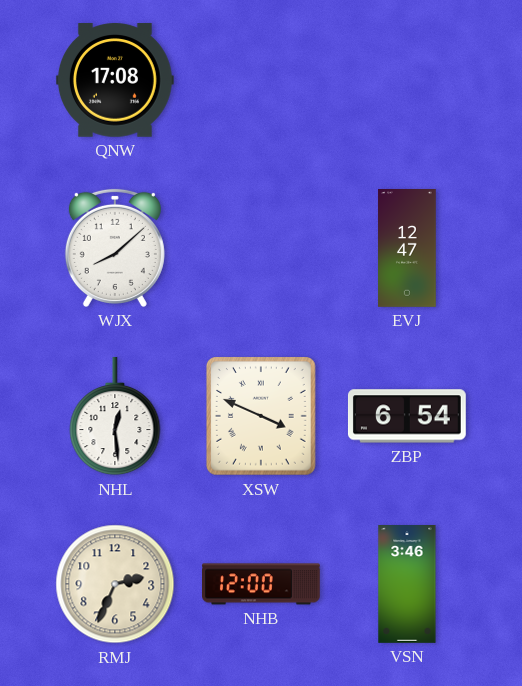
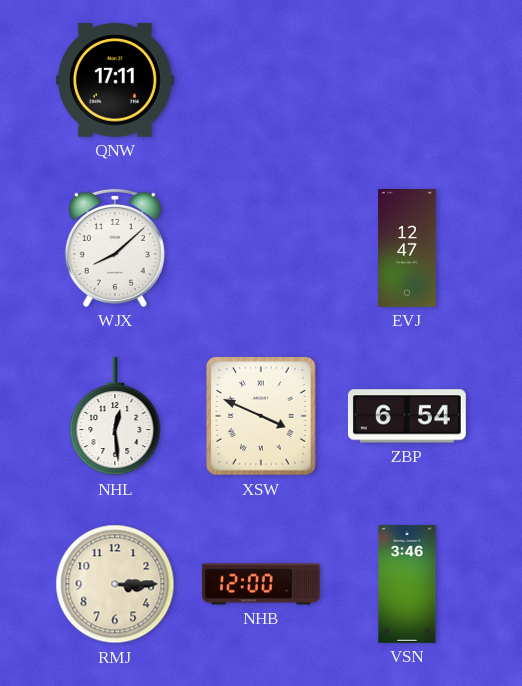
QNW: 17:08 -> 17:11 (115, 80)
RMJ: 2:34 -> 3:15 (115, 584)
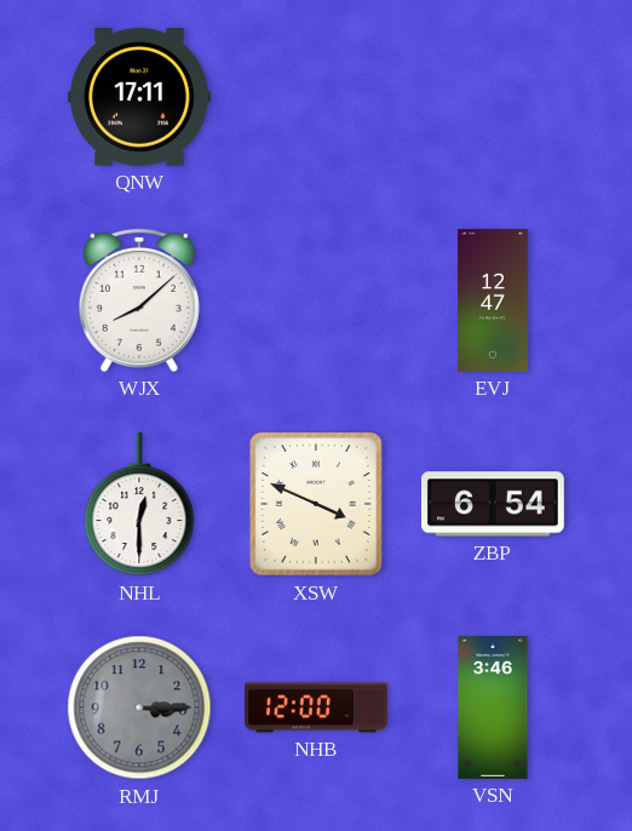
NHL: 12:29 -> 12:30 (139, 504)
RMJ dial: cream -> grey (139, 707)
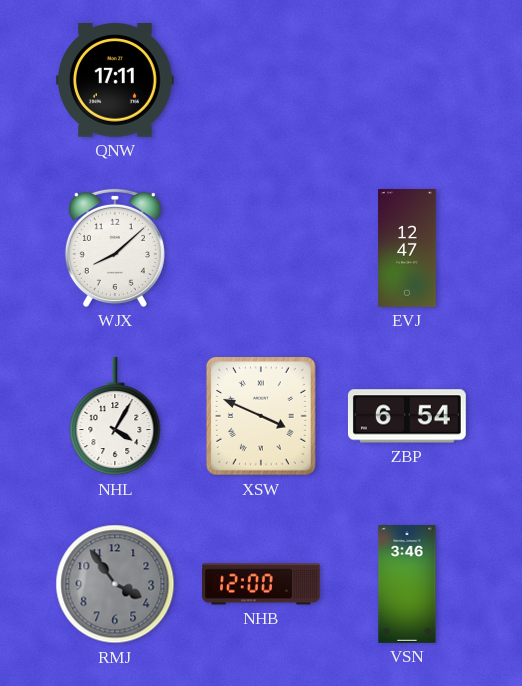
NHL: 12:30 -> 4:05 (115, 416)
RMJ: 3:15 -> 3:54 (115, 584)
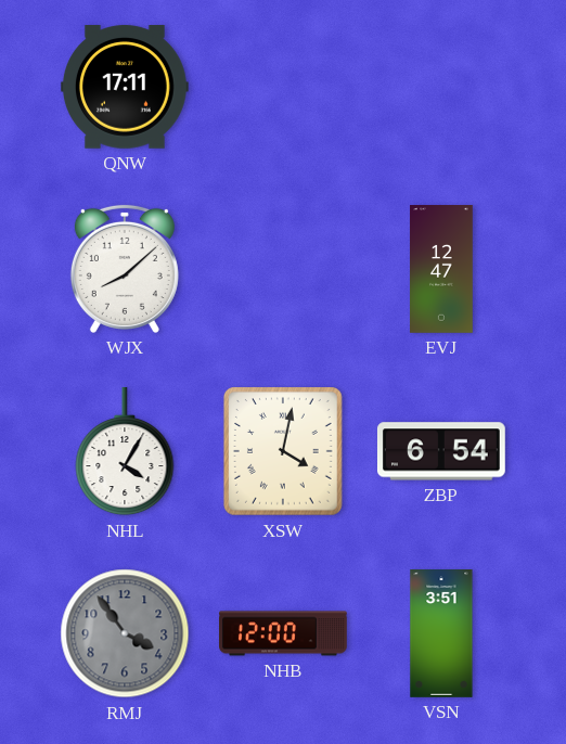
XSW: 3:49 -> 4:02 (283, 452)
VSN: 3:46 -> 3:51 (441, 634)
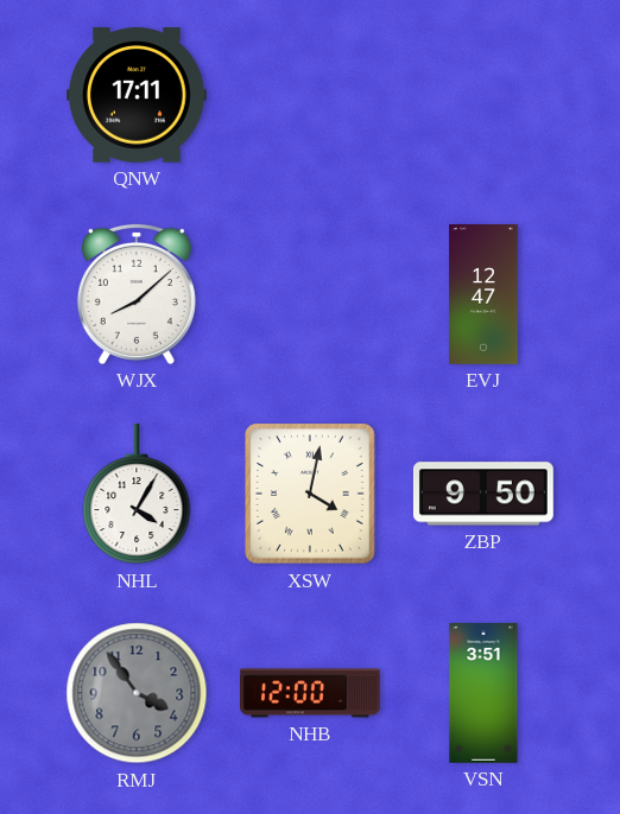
ZBP: 6:54 -> 9:50 (483, 494)
